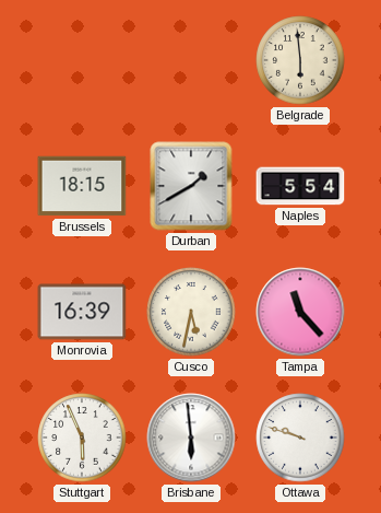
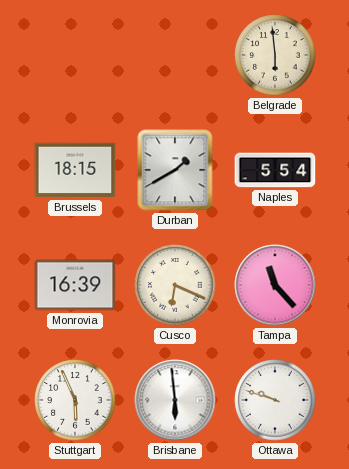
Cusco: 5:32 -> 6:19 (175, 285)
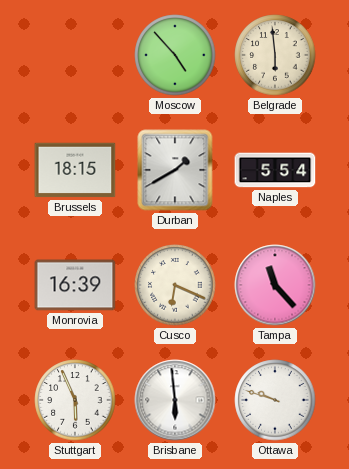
Moscow: none -> 4:53 (175, 55)
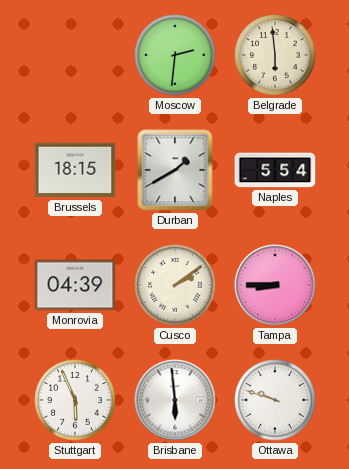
Moscow: 4:53 -> 2:31 (175, 55)
Monrovia: 16:39 -> 04:39 (75, 285)
Cusco: 6:19 -> 2:09 (175, 285)
Tampa: 11:23 -> 8:45 (275, 285)
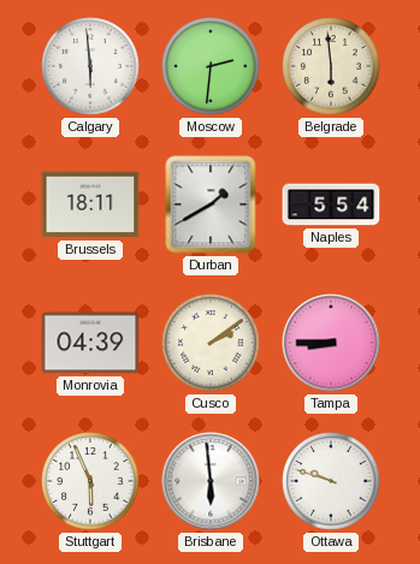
Calgary: none -> 5:59 (90, 66)
Brussels: 18:15 -> 18:11 (90, 204)
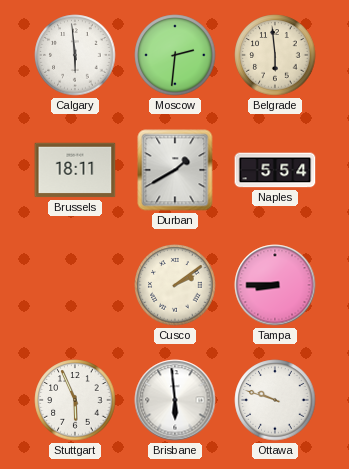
Monrovia: 04:39 -> none (90, 343)
